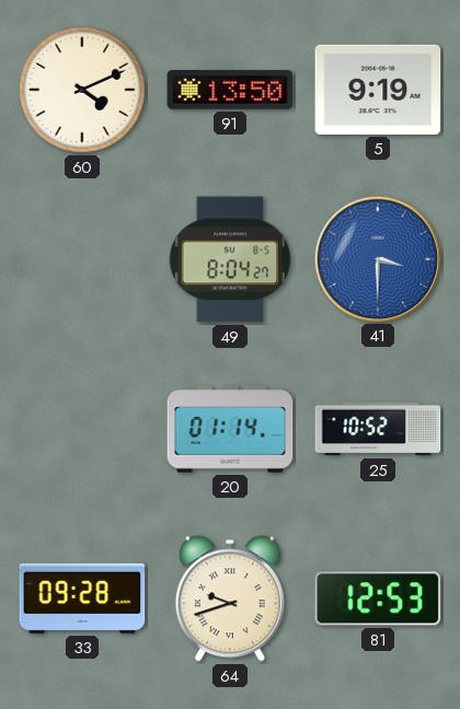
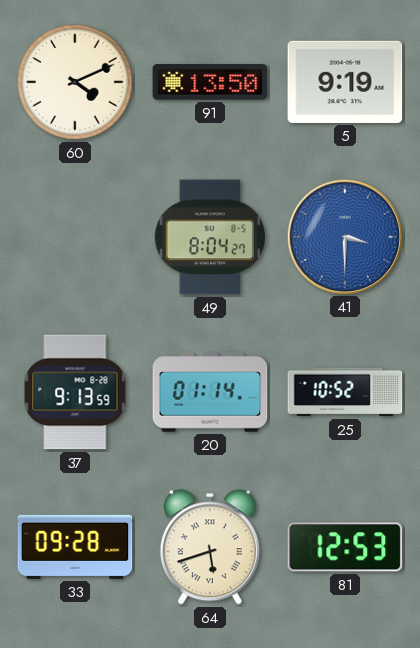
37: none -> 9:13 (75, 392)
64: 9:42 -> 5:42 (210, 547)
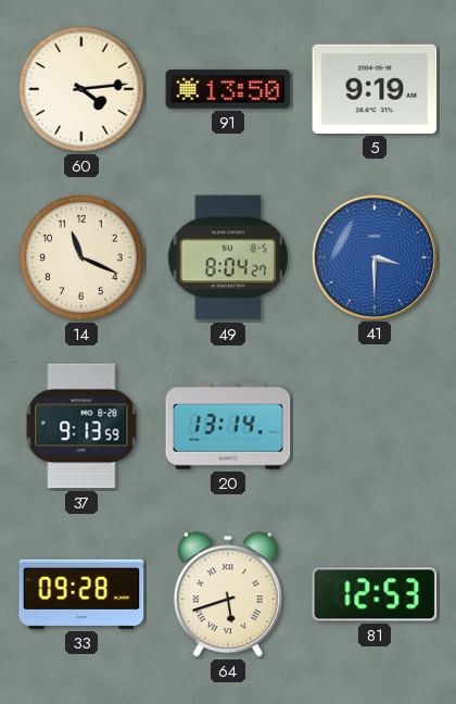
60: 4:11 -> 4:14 (81, 89)
14: none -> 11:19 (81, 257)
20: 01:14 -> 13:14 (228, 426)
25: 10:52 -> none (345, 392)
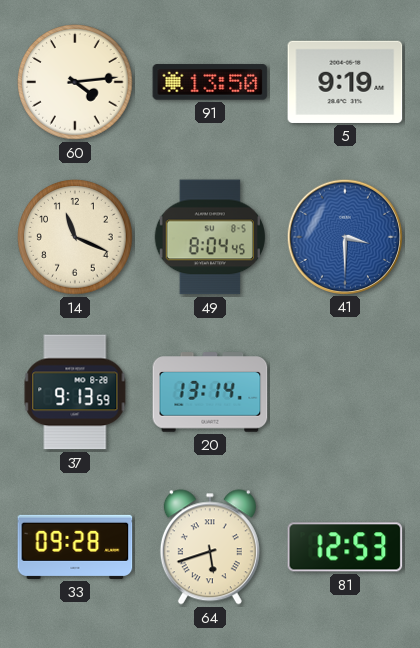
49: 8:04:27 -> 8:04:45 (209, 237)
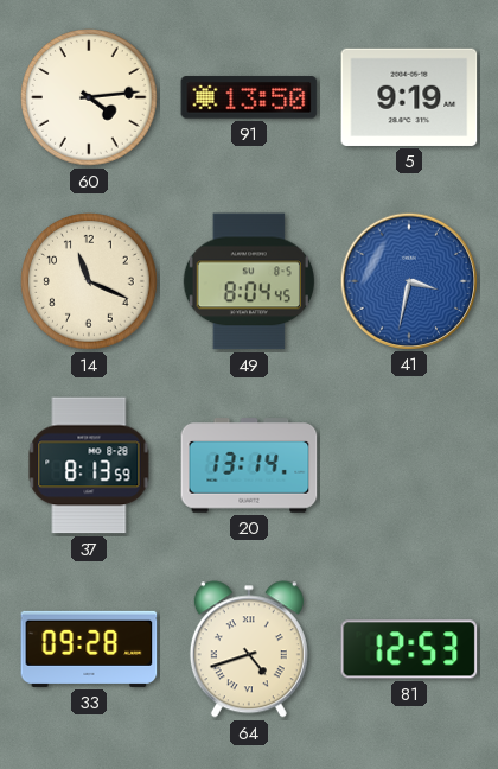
41: 3:30 -> 3:32 (408, 280)
37: 9:13 -> 8:13 (89, 465)
64: 5:42 -> 4:42 (249, 649)
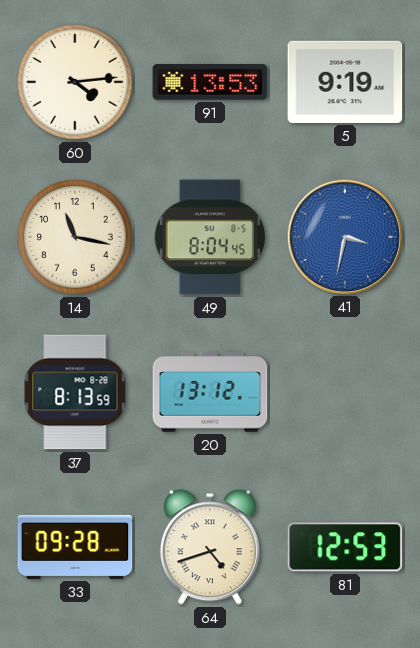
91: 13:50 -> 13:53 (210, 82)
14: 11:19 -> 11:17 (75, 237)
20: 13:14 -> 13:12 (210, 392)
